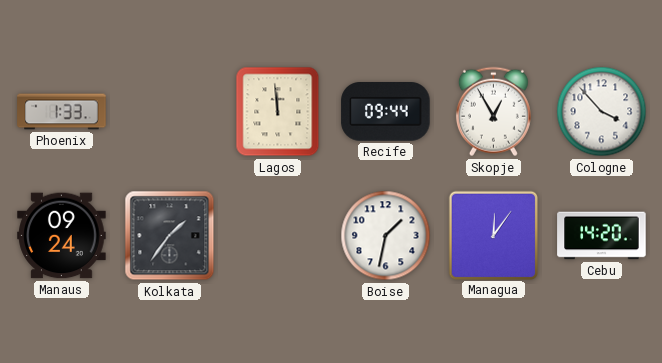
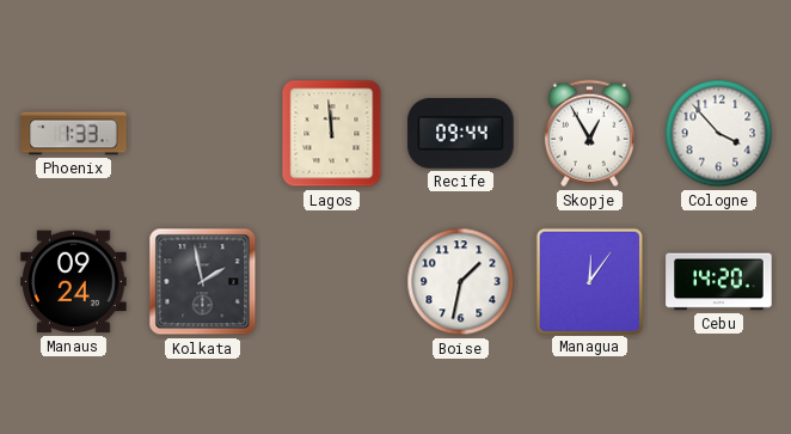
Kolkata: 1:36 -> 1:58 (203, 282)
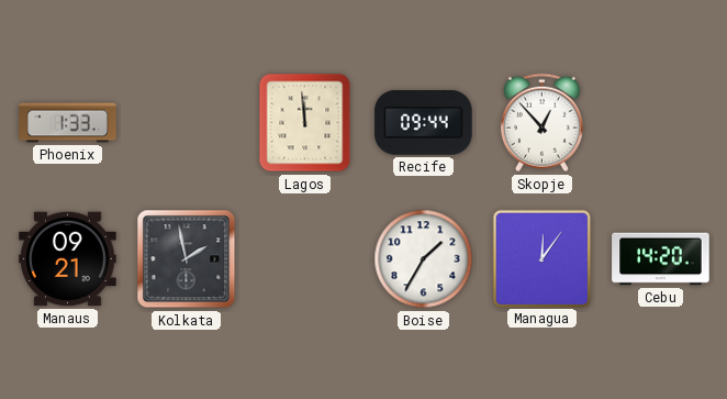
Skopje: 12:55 -> 12:53 (541, 123)
Cologne: 3:53 -> none (719, 134)
Manaus: 09:24 -> 09:21 (68, 259)
Boise: 1:32 -> 1:35 (424, 259)
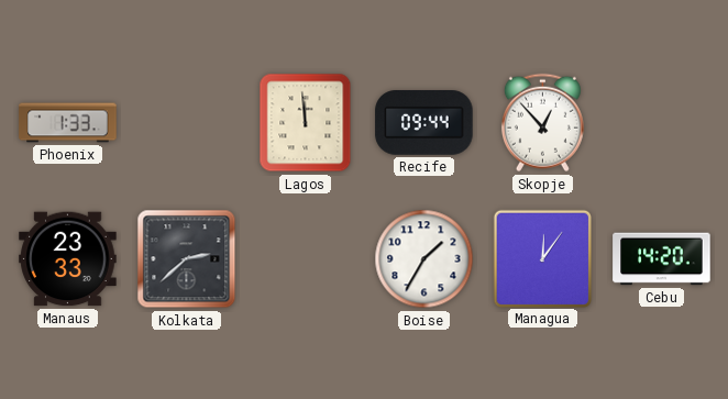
Manaus: 09:21 -> 23:33 (68, 259)
Kolkata: 1:58 -> 2:38 (187, 259)
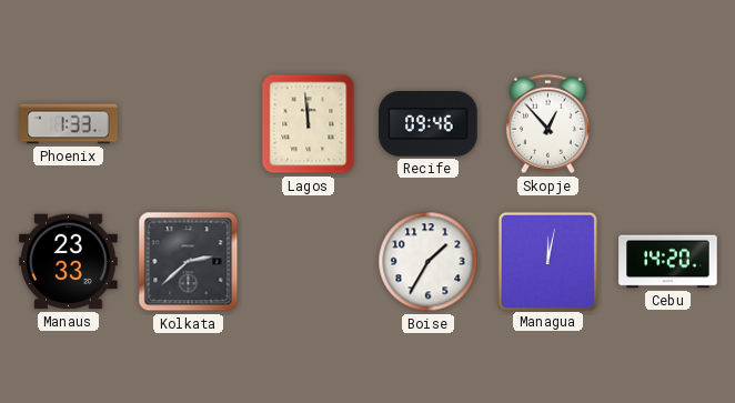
Recife: 09:44 -> 09:46 (429, 124)
Managua: 12:06 -> 12:02 (547, 261)
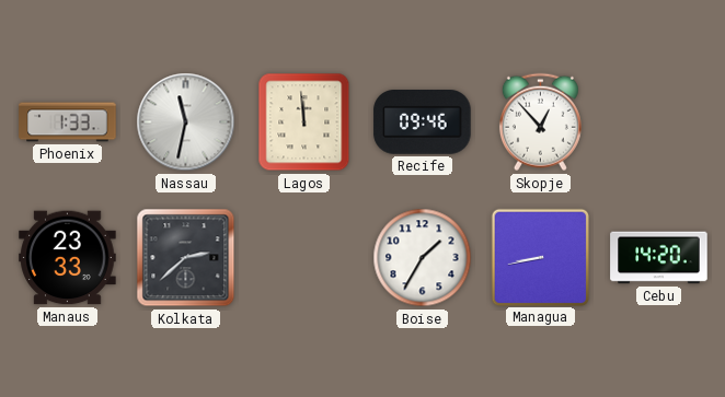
Nassau: none -> 11:32 (186, 122)
Managua: 12:02 -> 8:43 (540, 257)
